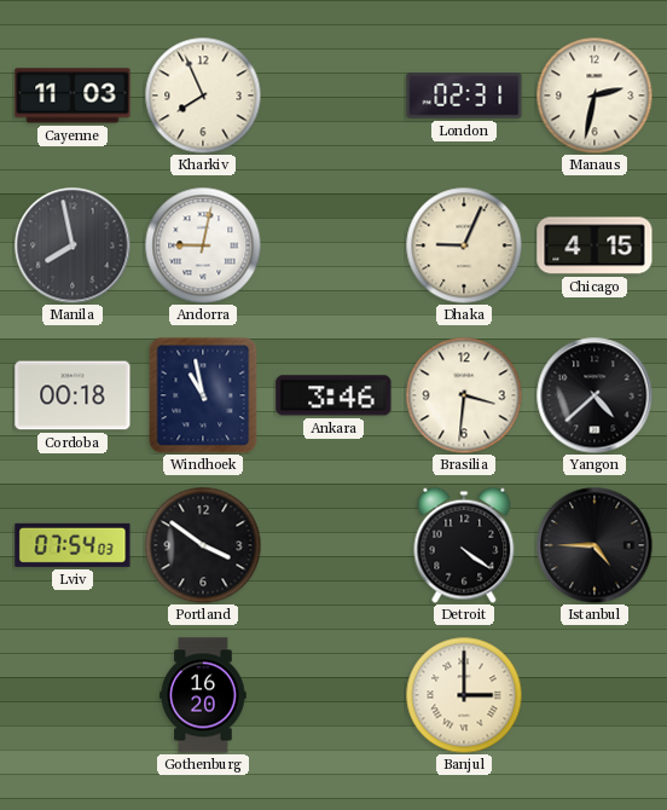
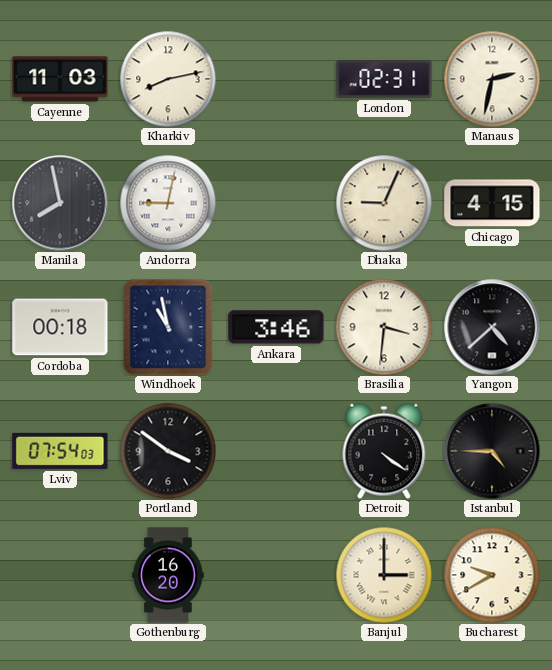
Kharkiv: 7:56 -> 8:13 (168, 79)
Bucharest: none -> 9:40 (492, 575)
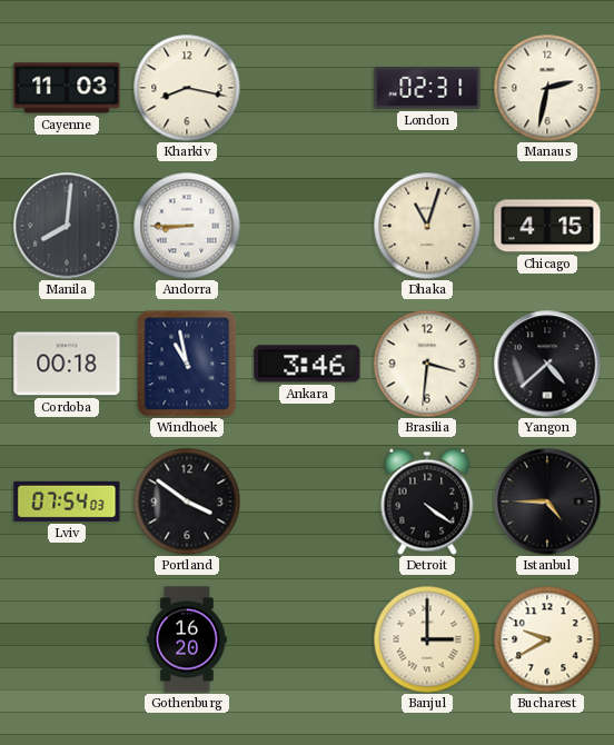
Kharkiv: 8:13 -> 8:17 (187, 88)
Manila: 7:58 -> 8:01 (67, 226)
Andorra: 9:02 -> 8:45 (187, 226)
Dhaka: 9:04 -> 11:03 (427, 226)
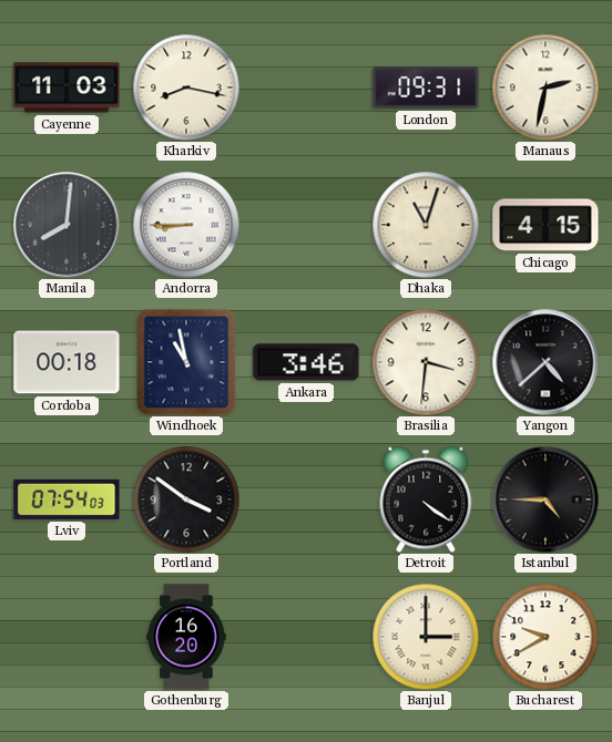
London: 02:31 -> 09:31 (426, 89)
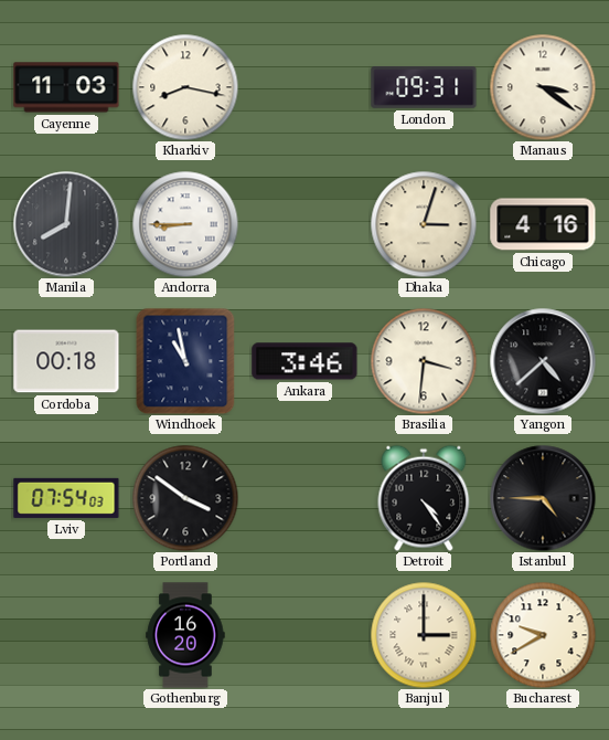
Manaus: 2:32 -> 3:21 (543, 87)
Dhaka: 11:03 -> 3:03 (424, 224)
Chicago: 4:15 -> 4:16 (543, 224)
Detroit: 4:21 -> 4:24 (424, 498)
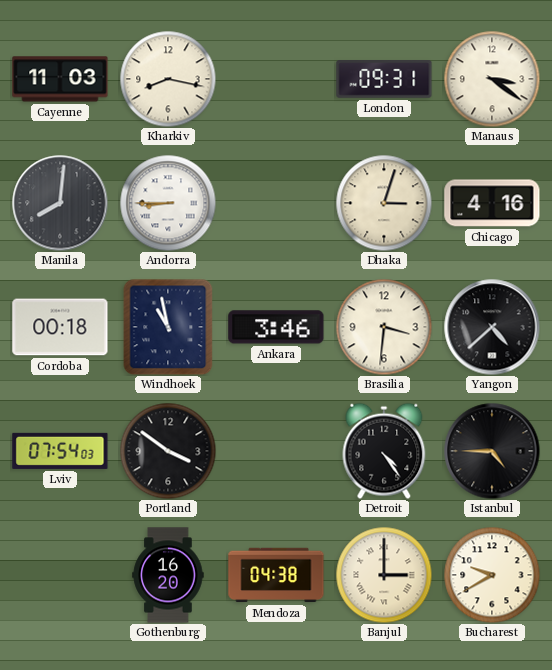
Mendoza: none -> 04:38 (276, 575)
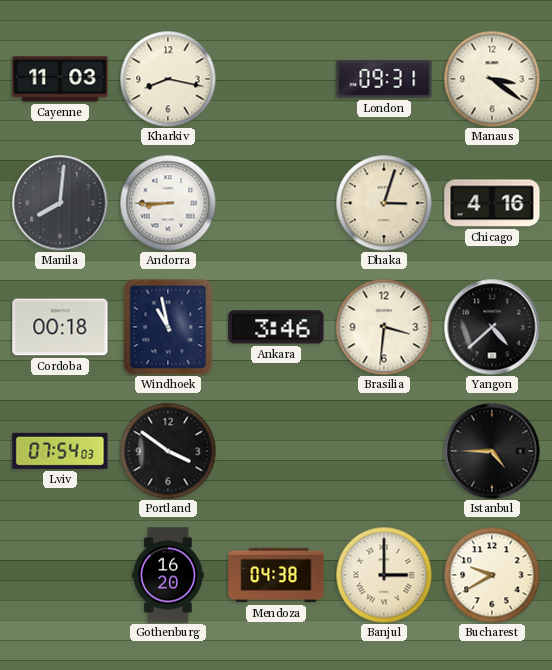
Detroit: 4:24 -> none (384, 451)
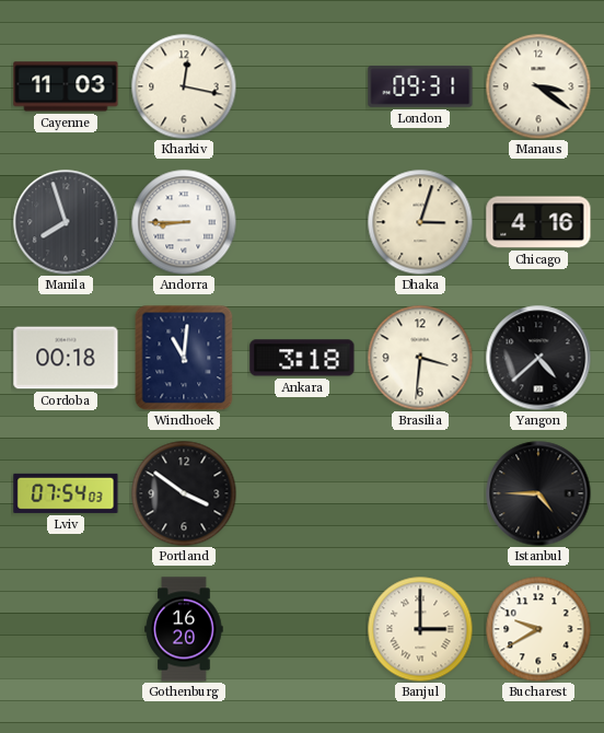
Kharkiv: 8:17 -> 12:17 (184, 86)
Manila: 8:01 -> 7:57 (66, 222)
Windhoek: 10:58 -> 11:01 (184, 358)
Ankara: 3:46 -> 3:18 (302, 358)
Mendoza: 04:38 -> none (276, 575)
